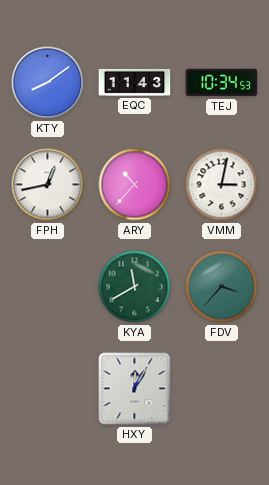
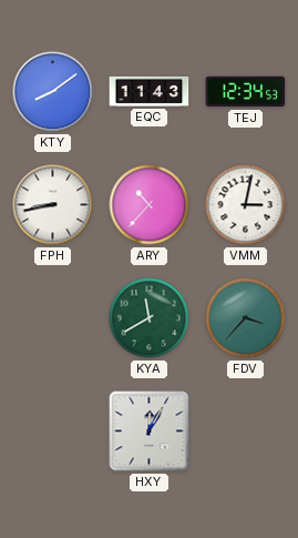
TEJ: 10:34 -> 12:34 (246, 92)
FPH: 12:43 -> 8:43 (53, 205)
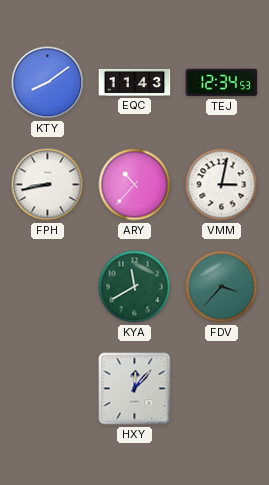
HXY: 12:05 -> 12:07 (135, 389)
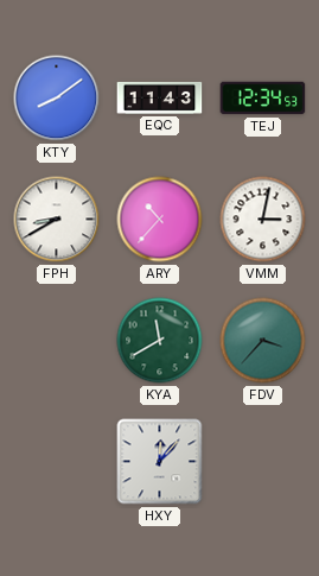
FPH: 8:43 -> 8:40 (57, 220)
